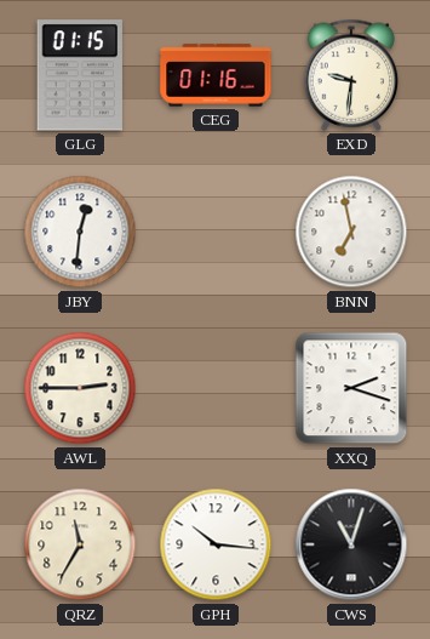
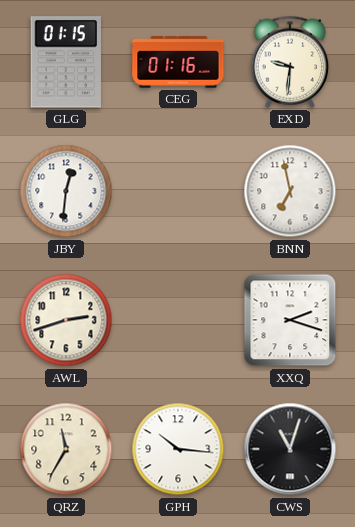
AWL: 2:45 -> 2:42 (66, 320)
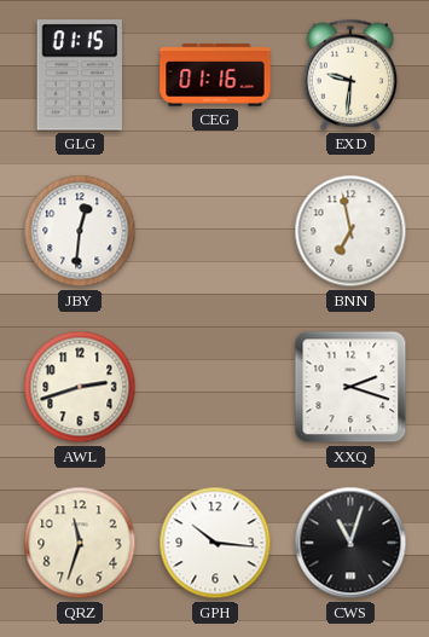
QRZ: 11:35 -> 11:33 (80, 543)
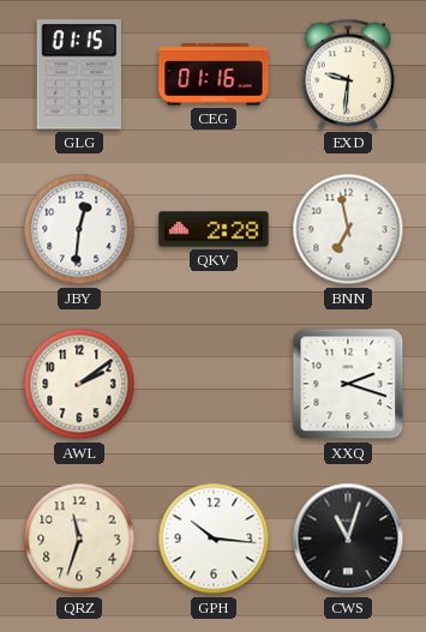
QKV: none -> 2:28 (214, 229)
AWL: 2:42 -> 2:09 (79, 384)
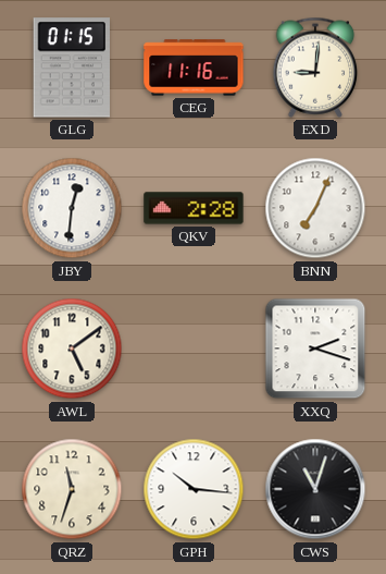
CEG: 01:16 -> 11:16 (194, 68)
EXD: 9:31 -> 9:01 (315, 68)
BNN: 6:58 -> 7:04 (315, 208)
AWL: 2:09 -> 5:09 (72, 349)
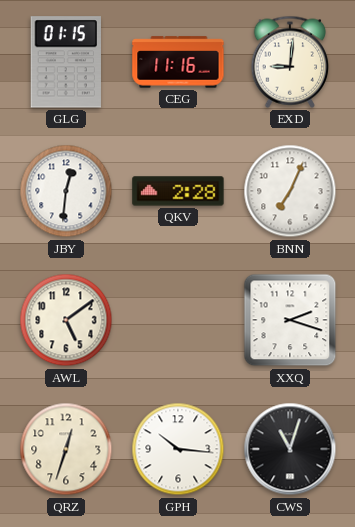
QRZ: 11:33 -> 12:33 (66, 449)
